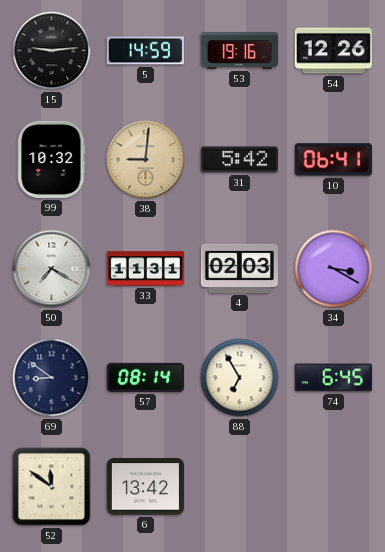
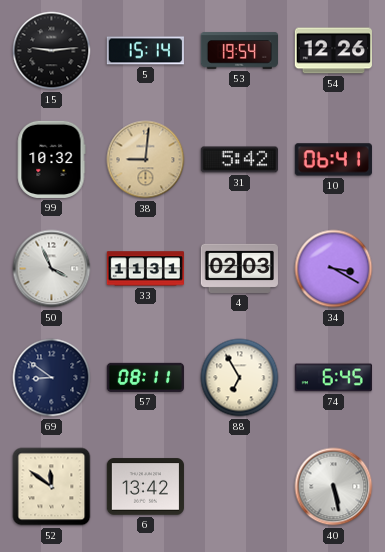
5: 14:59 -> 15:14 (145, 51)
53: 19:16 -> 19:54 (239, 51)
50: 7:20 -> 3:56 (52, 269)
57: 08:14 -> 08:11 (145, 377)
40: none -> 5:28 (334, 487)
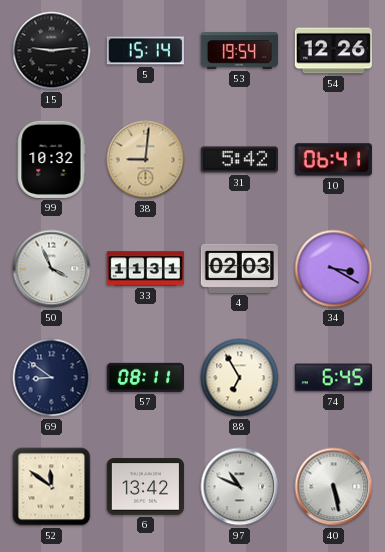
97: none -> 10:49 (240, 487)
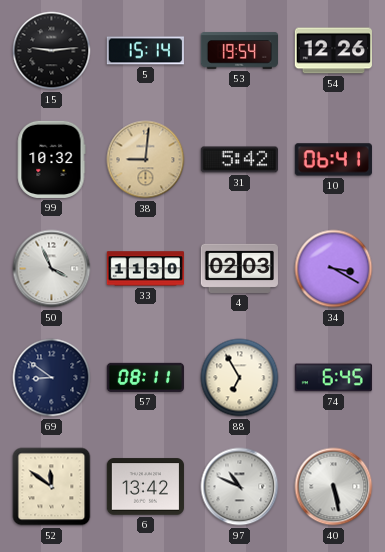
33: 11:31 -> 11:30 (145, 269)
